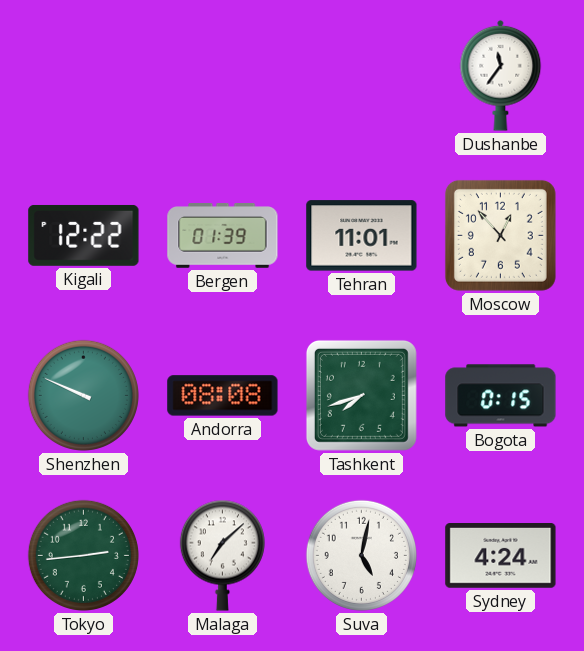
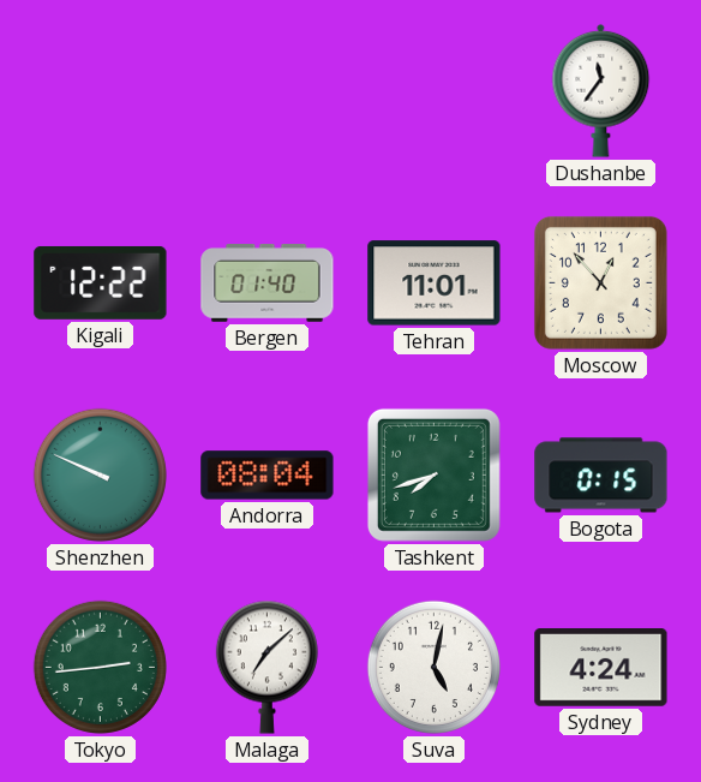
Bergen: 01:39 -> 01:40 (268, 283)
Andorra: 08:08 -> 08:04 (268, 476)
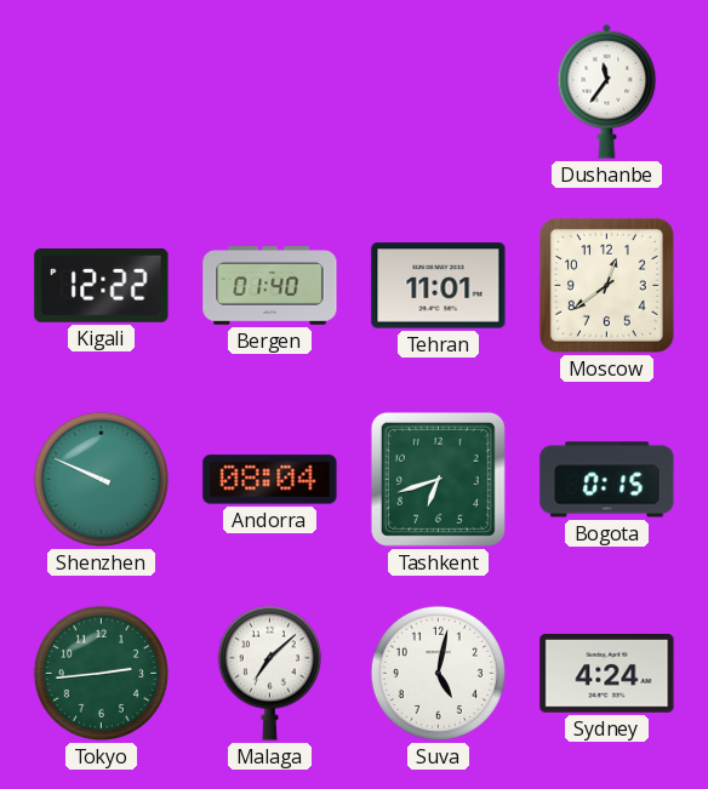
Moscow: 12:53 -> 12:39 (606, 285)
Tashkent: 7:42 -> 6:42 (438, 479)
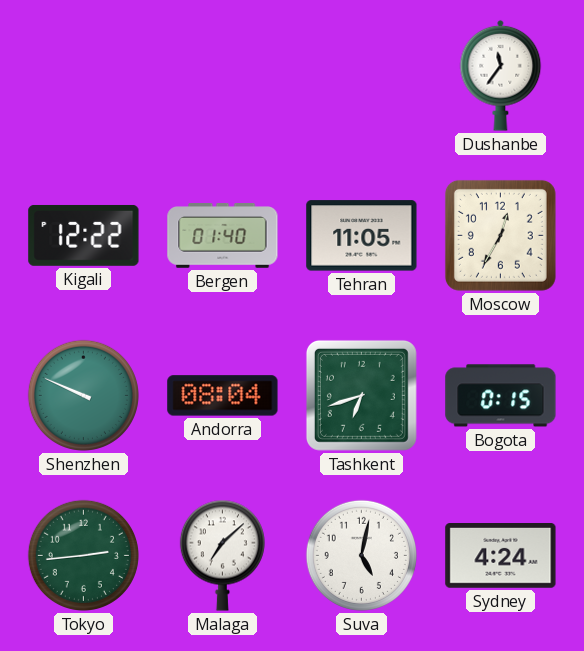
Tehran: 11:01 -> 11:05 (362, 236)
Moscow: 12:39 -> 12:35 (500, 235)
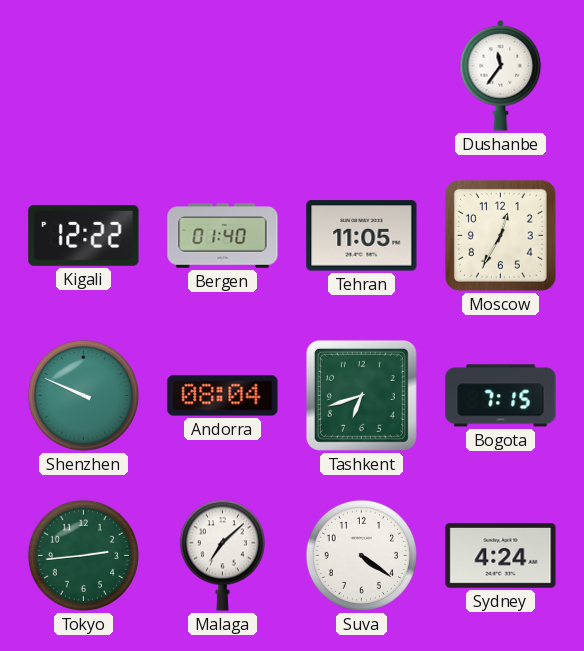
Bogota: 0:15 -> 7:15 (501, 396)
Suva: 5:02 -> 4:21 (361, 555)
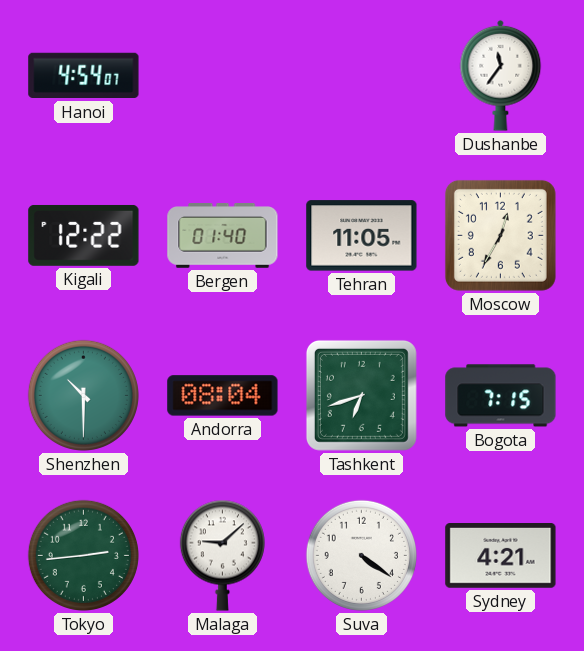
Hanoi: none -> 4:54 (84, 76)
Shenzhen: 9:49 -> 10:30 (83, 395)
Malaga: 7:08 -> 9:08 (222, 555)
Sydney: 4:24 -> 4:21 (501, 556)
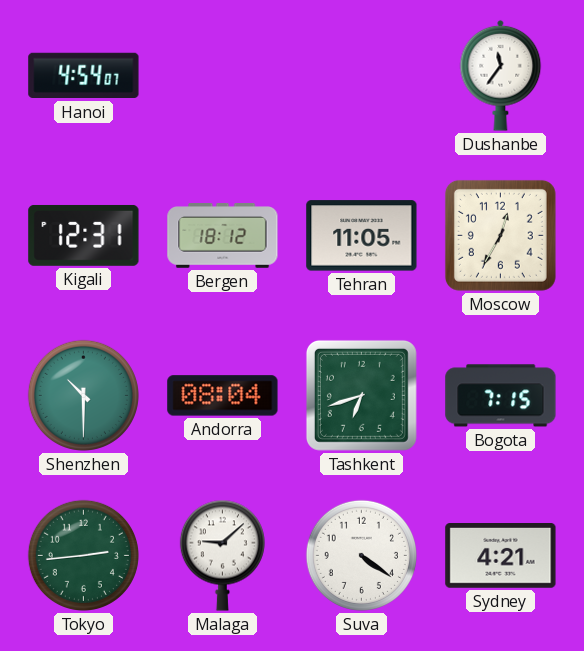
Kigali: 12:22 -> 12:31 (84, 235)
Bergen: 01:40 -> 18:12 (223, 236)
